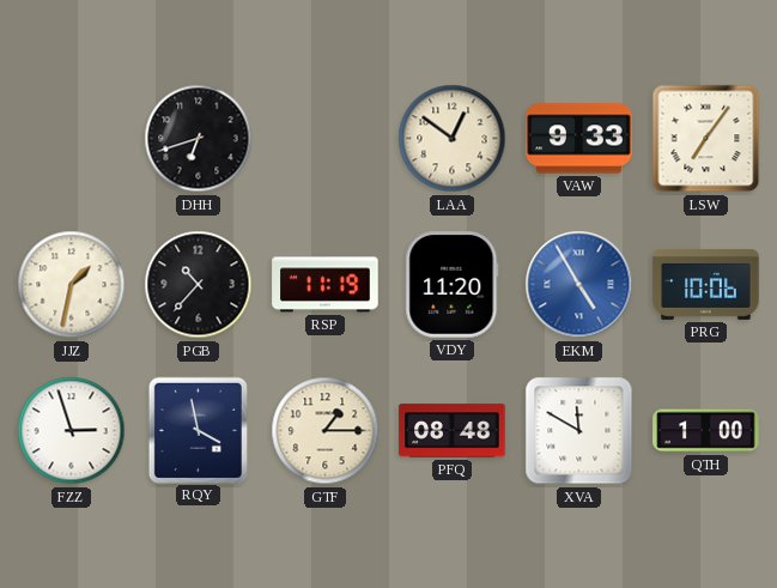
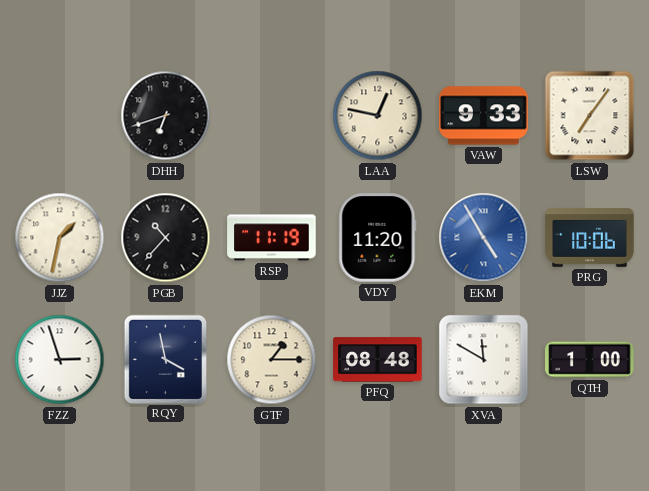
LAA: 12:51 -> 12:47 (378, 116)
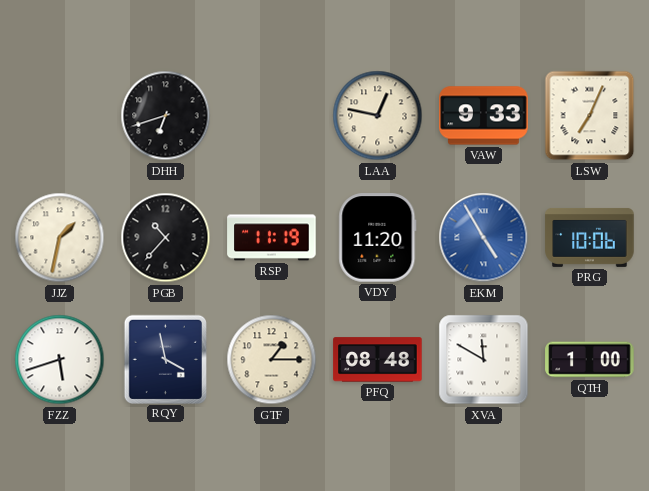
LSW: 7:06 -> 7:04 (590, 116)
FZZ: 2:57 -> 5:42 (60, 360)
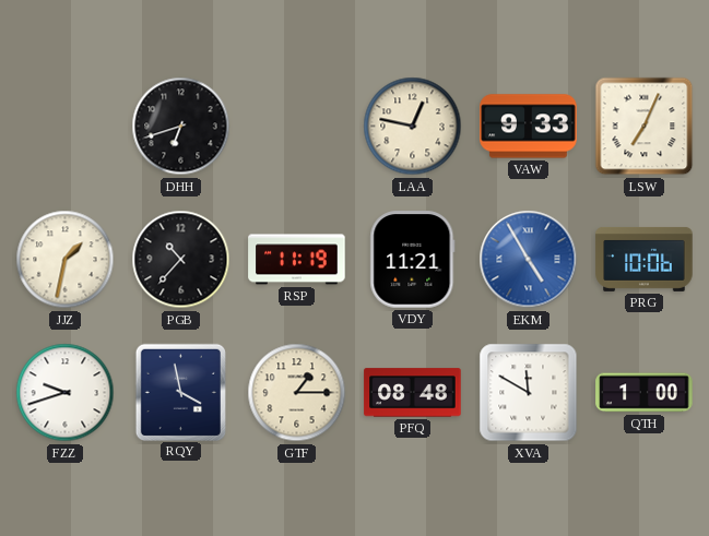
VDY: 11:20 -> 11:21 (413, 260)
FZZ: 5:42 -> 9:42 (66, 393)
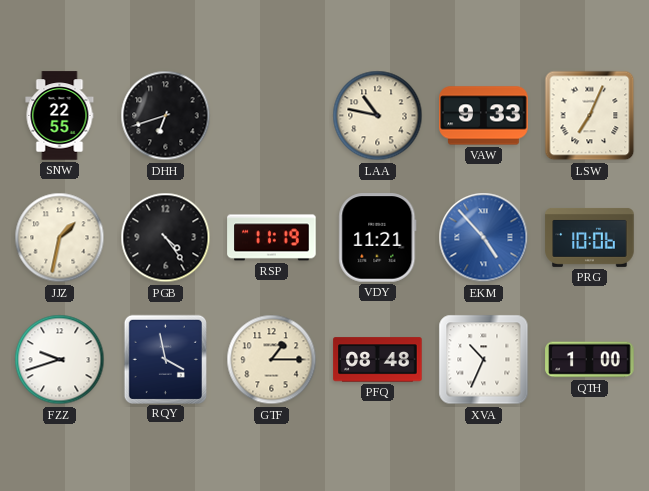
SNW: none -> 22:55 (60, 116)
LAA: 12:47 -> 10:47 (378, 116)
PGB: 10:37 -> 4:24 (166, 238)
EKM: 4:55 -> 4:53 (484, 238)
XVA: 11:50 -> 10:34 (484, 360)
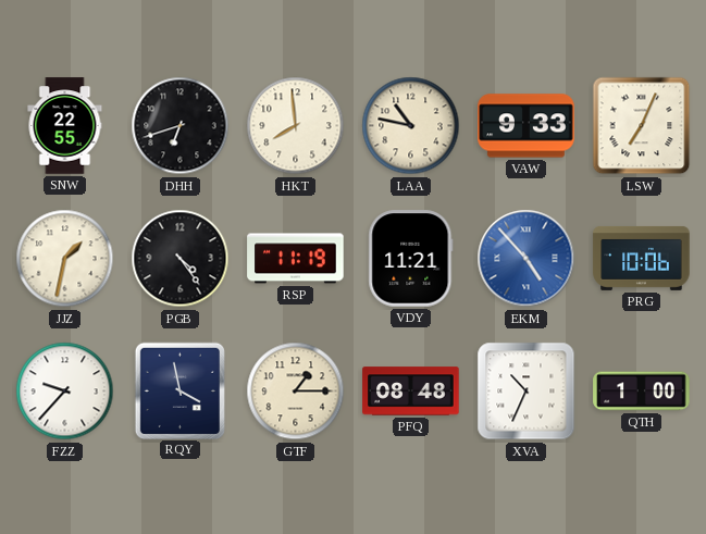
HKT: none -> 7:59 (296, 126)
FZZ: 9:42 -> 9:37 (65, 392)
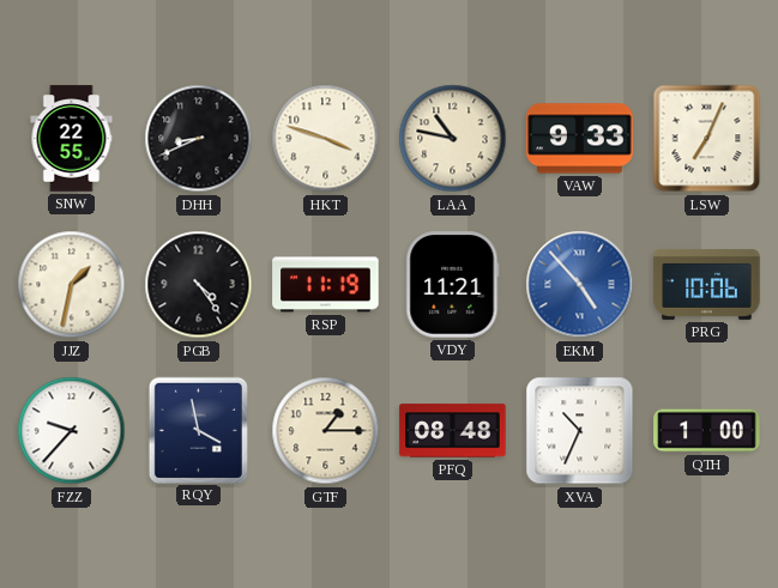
DHH: 6:42 -> 8:41 (199, 139)
HKT: 7:59 -> 3:48 (326, 139)
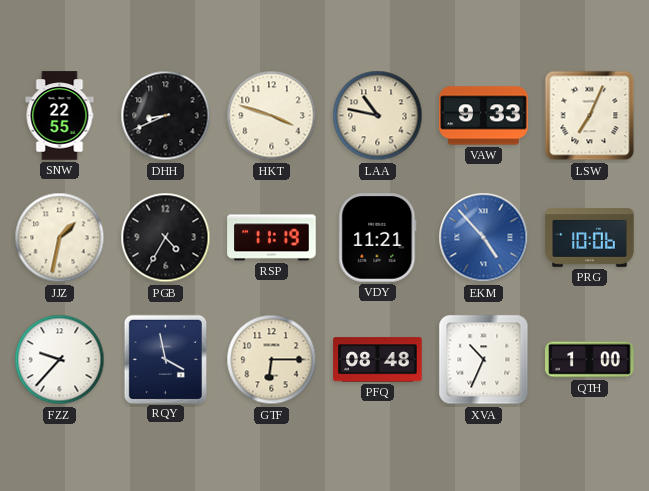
PGB: 4:24 -> 4:35 (166, 238)
GTF: 1:15 -> 6:15 (272, 360)
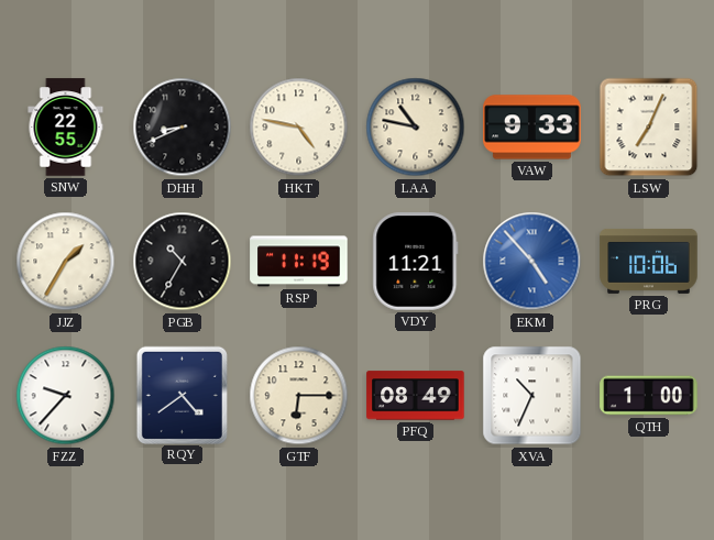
HKT: 3:48 -> 4:47 (299, 128)
JJZ: 1:32 -> 1:35 (66, 262)
PGB: 4:35 -> 10:35 (183, 262)
RQY: 3:58 -> 4:39 (182, 395)
PFQ: 08:48 -> 08:49 (416, 396)
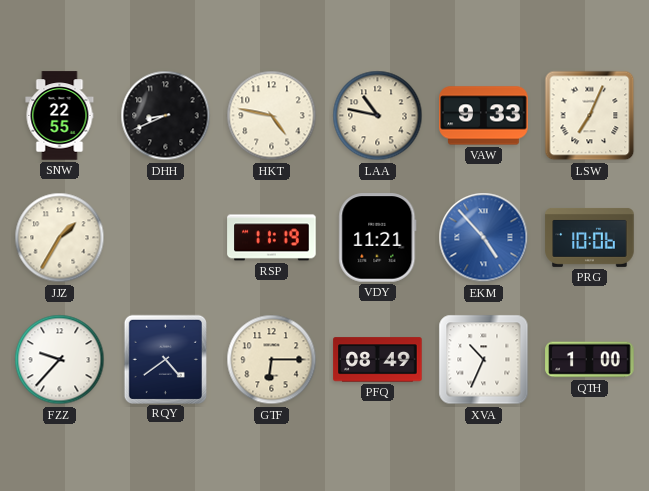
PGB: 10:35 -> none (183, 262)
